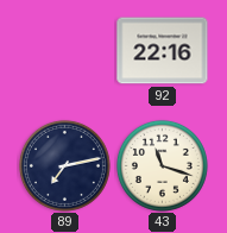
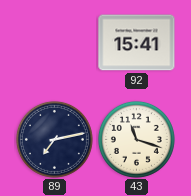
92: 22:16 -> 15:41 (137, 43)
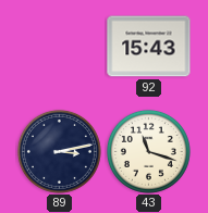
92: 15:41 -> 15:43 (149, 47)
89: 7:13 -> 3:13 (59, 151)
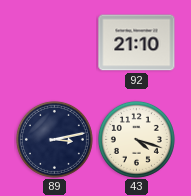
92: 15:43 -> 21:10 (137, 43)
43: 11:18 -> 4:18 (136, 139)
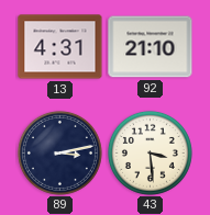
13: none -> 4:31 (60, 47)
43: 4:18 -> 3:29 (150, 152)
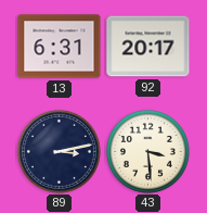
13: 4:31 -> 6:31 (60, 47)
92: 21:10 -> 20:17 (148, 47)
